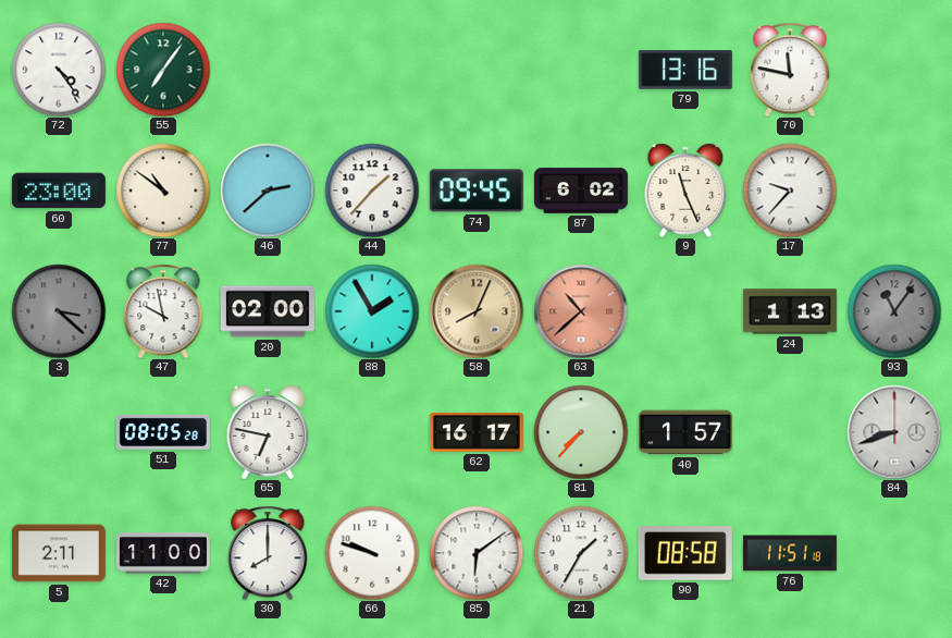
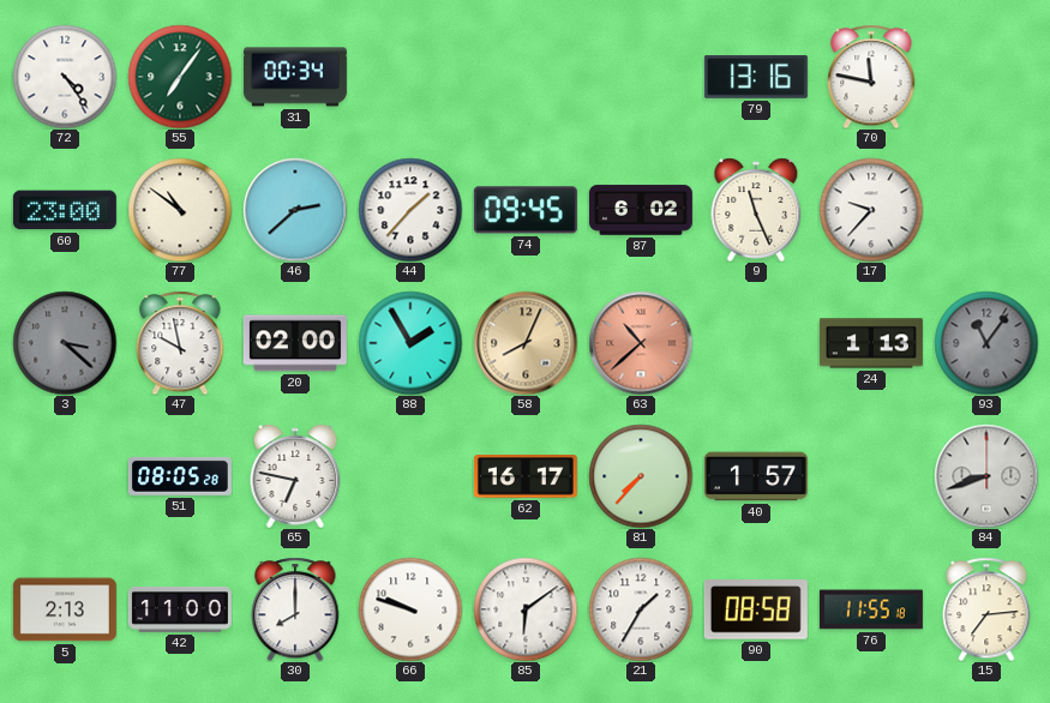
31: none -> 00:34 (295, 77)
5: 2:11 -> 2:13 (65, 609)
76: 11:51 -> 11:55 (871, 609)
15: none -> 7:14 (986, 609)
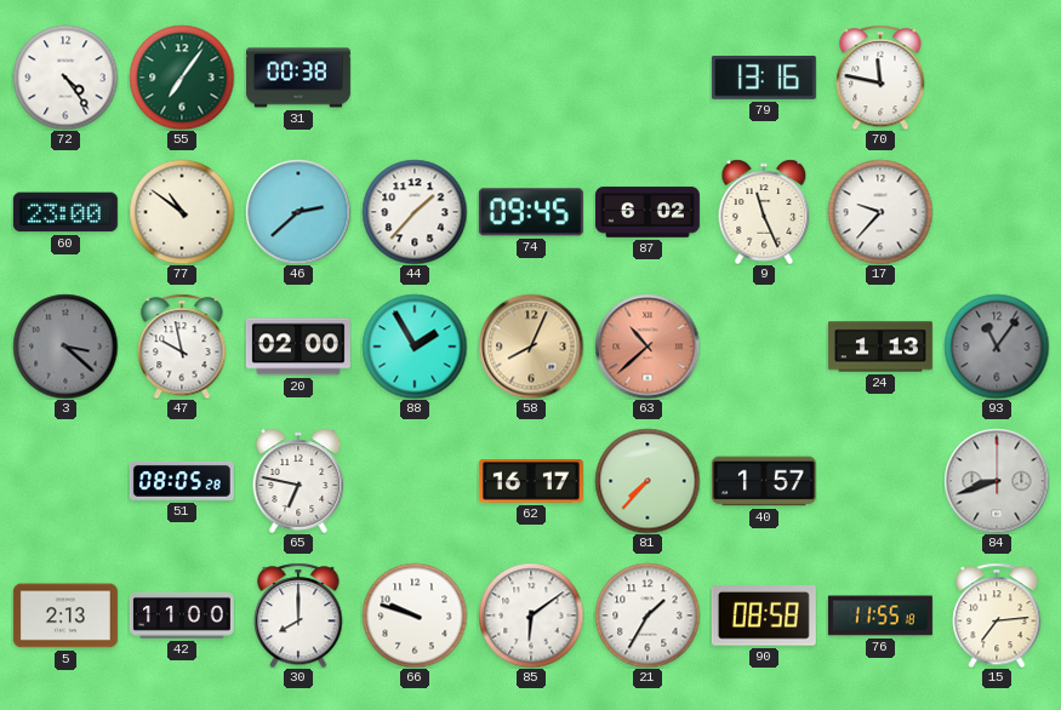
31: 00:34 -> 00:38 (298, 78)
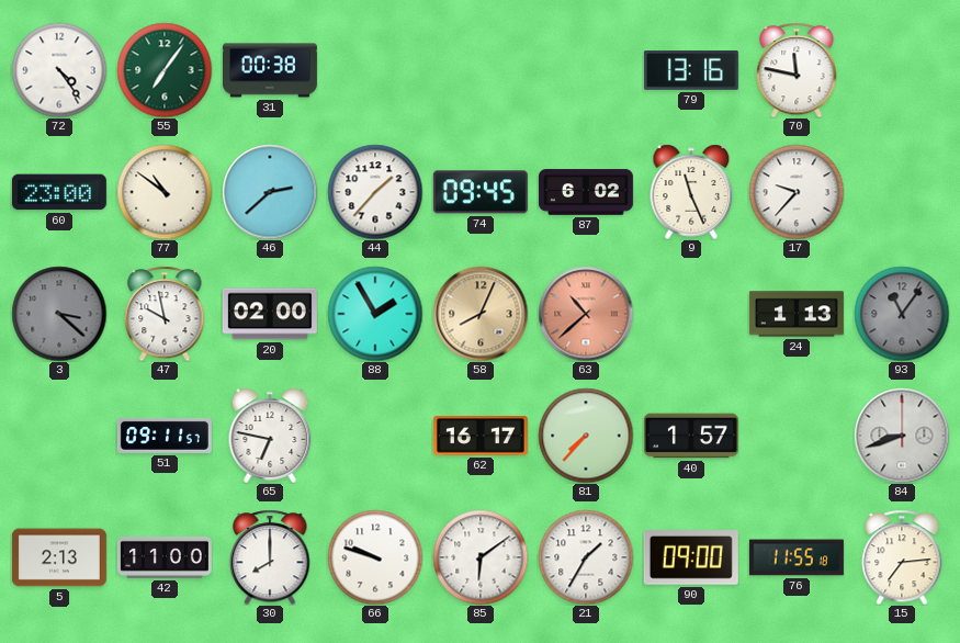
51: 08:05 -> 09:11 (165, 436)
90: 08:58 -> 09:00 (691, 559)
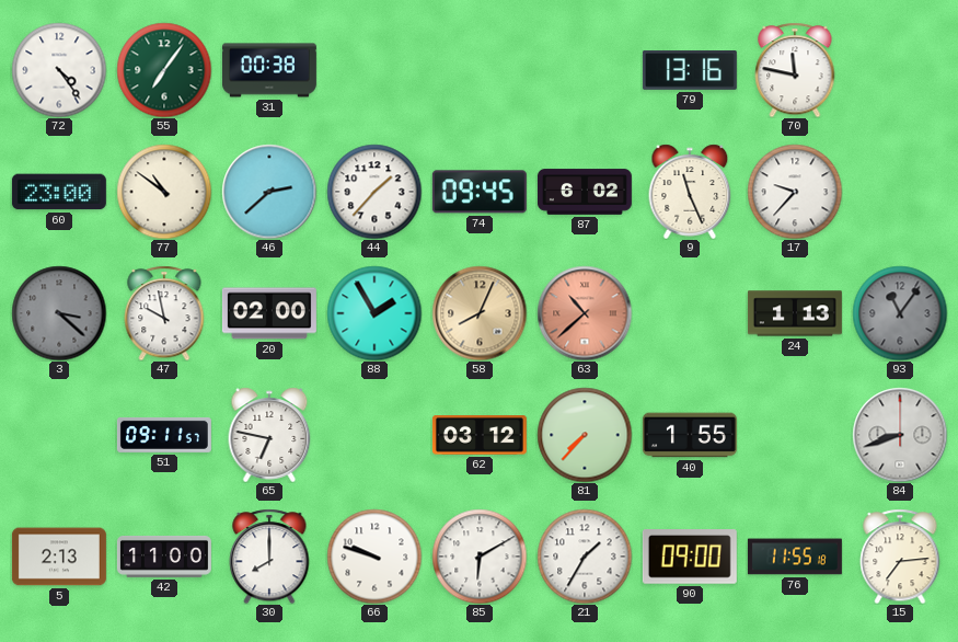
62: 16:17 -> 03:12 (480, 436)
40: 1:57 -> 1:55 (690, 435)
85: 6:09 -> 6:10 (480, 557)
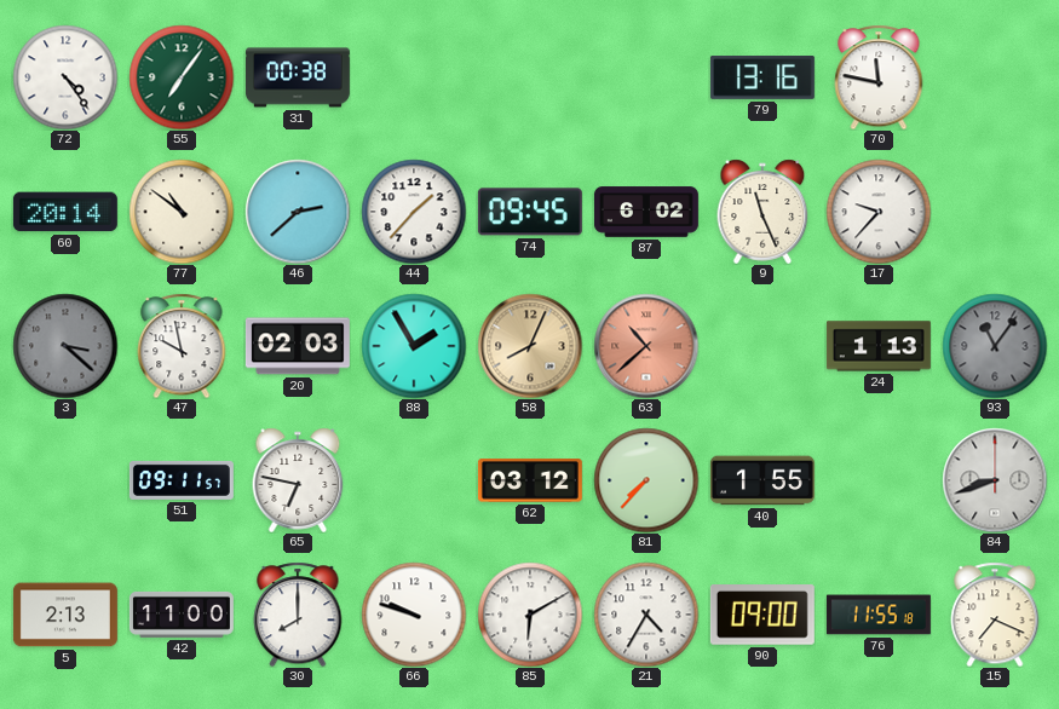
60: 23:00 -> 20:14 (65, 212)
20: 02:00 -> 02:03 (298, 346)
21: 1:35 -> 4:35 (646, 615)
15: 7:14 -> 7:19 (995, 615)
